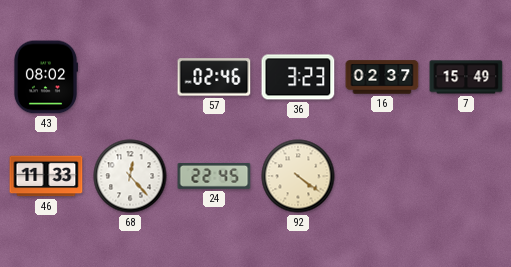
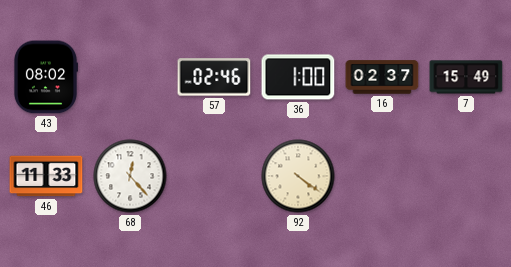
36: 3:23 -> 1:00 (298, 77)
24: 22:45 -> none (214, 176)
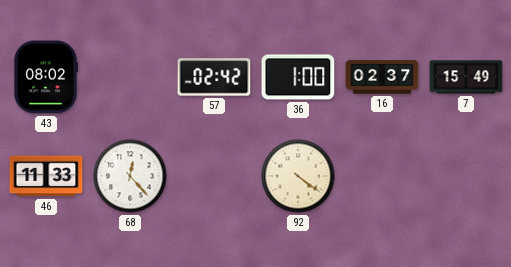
57: 02:46 -> 02:42 (214, 77)
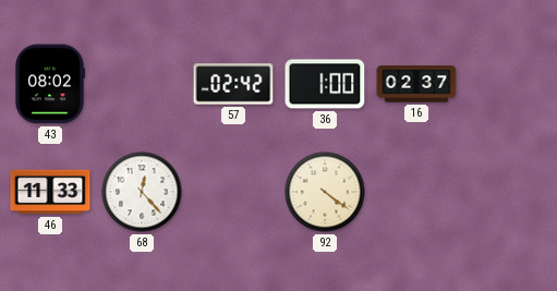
7: 15:49 -> none (466, 77)
